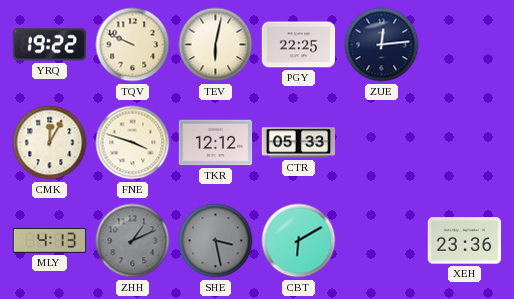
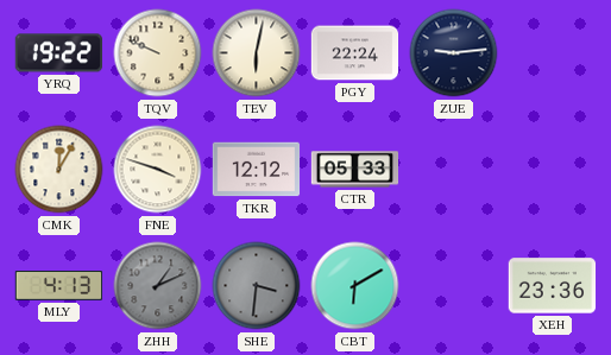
PGY: 22:25 -> 22:24 (355, 53)
ZUE: 12:14 -> 9:14 (454, 53)
SHE: 3:28 -> 3:31 (257, 286)
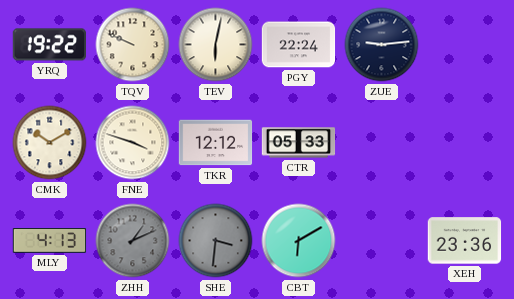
CMK: 12:05 -> 10:10 (50, 143)
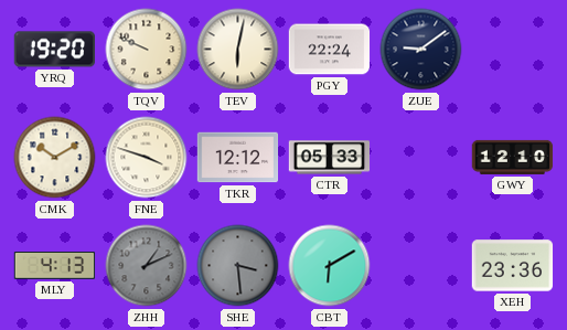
YRQ: 19:22 -> 19:20 (54, 50)
ZUE: 9:14 -> 9:09 (421, 50)
GWY: none -> 12:10 (513, 157)
SHE: 3:31 -> 3:29 (238, 266)
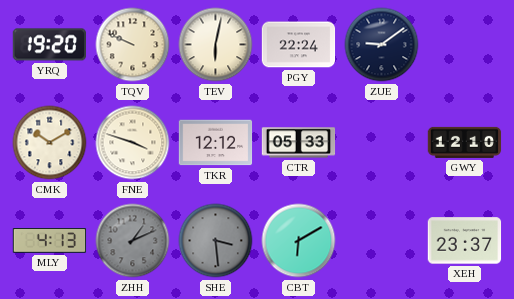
XEH: 23:36 -> 23:37 (465, 241)
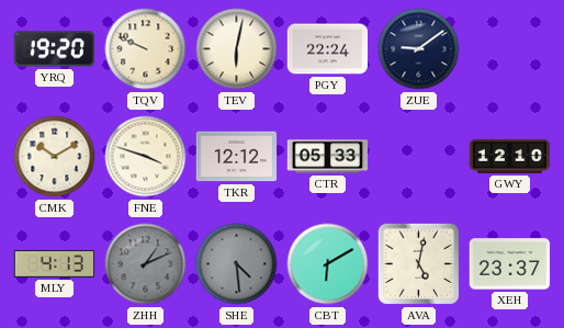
SHE: 3:29 -> 4:29 (237, 264)
AVA: none -> 5:02 (418, 263)
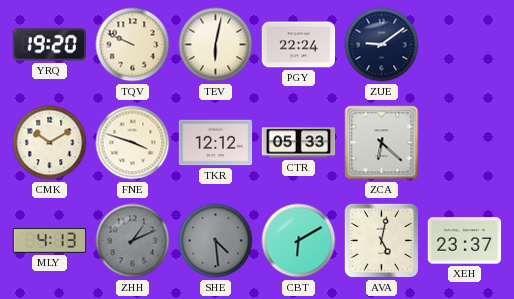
ZCA: none -> 6:22 (382, 143)
GWY: 12:10 -> none (510, 156)
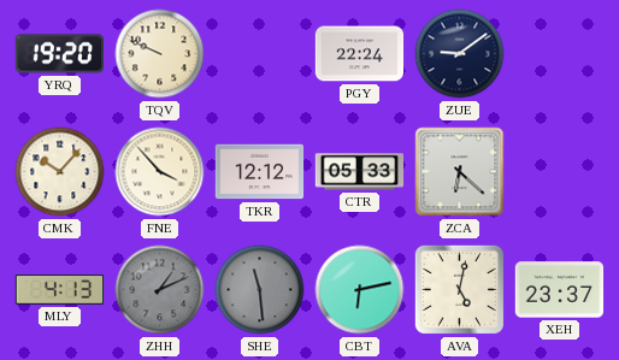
TEV: 6:02 -> none (216, 45)
CMK: 10:10 -> 10:07 (60, 172)
FNE: 3:48 -> 3:53 (160, 172)
SHE: 4:29 -> 11:29 (260, 290)
CBT: 6:10 -> 6:13 (360, 290)
